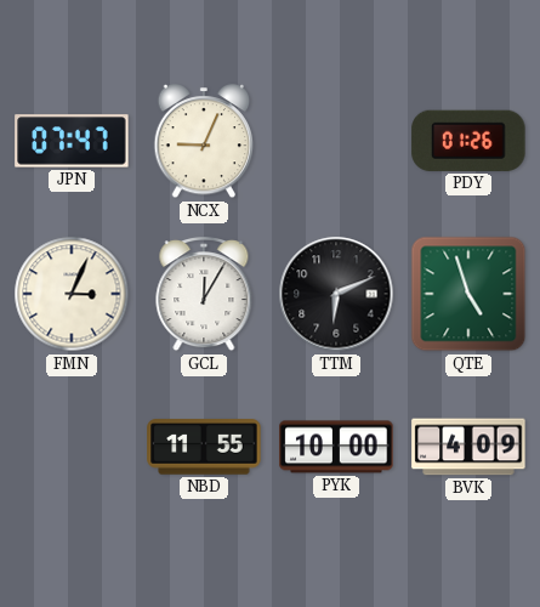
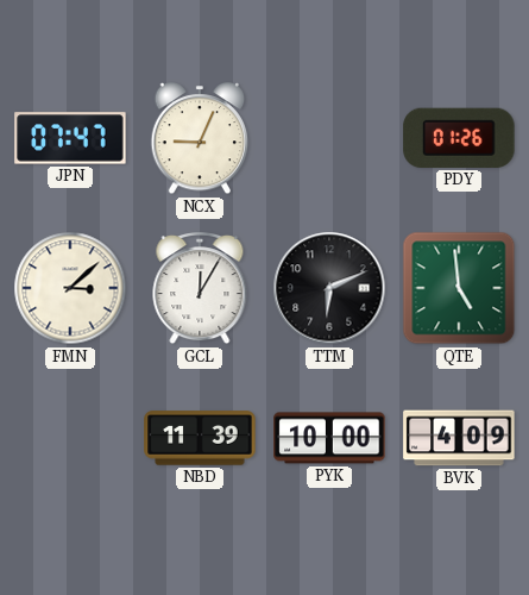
FMN: 3:04 -> 3:08 (70, 288)
QTE: 4:57 -> 4:59 (459, 288)
NBD: 11:55 -> 11:39 (200, 438)
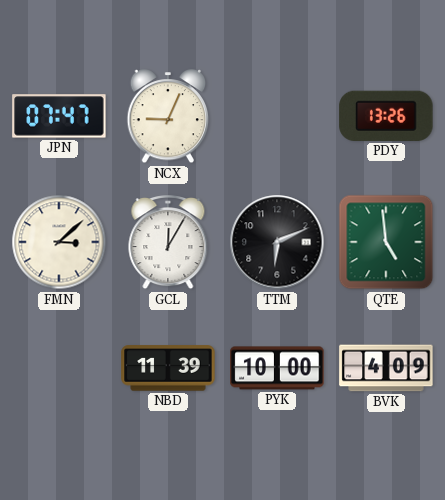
PDY: 01:26 -> 13:26 (386, 116)
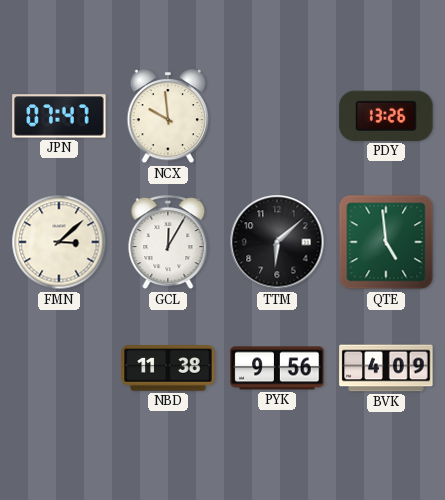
NCX: 9:04 -> 9:59 (168, 117)
TTM: 6:11 -> 6:08 (277, 242)
NBD: 11:39 -> 11:38 (168, 368)
PYK: 10:00 -> 9:56 (277, 368)
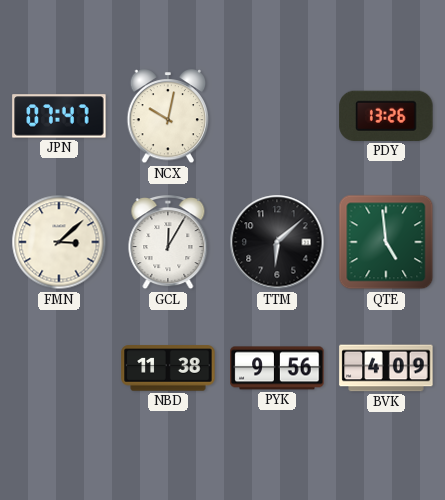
NCX: 9:59 -> 10:02 (168, 117)
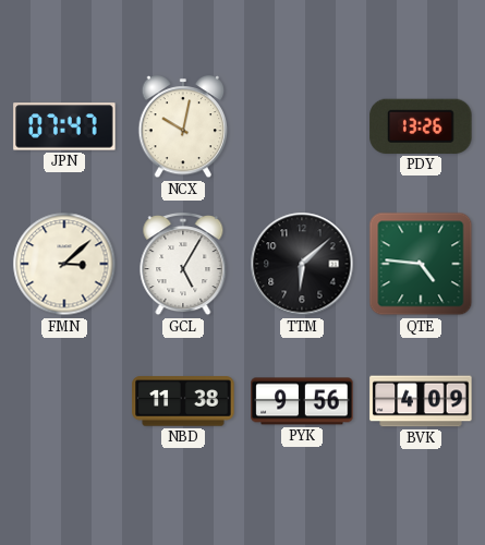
GCL: 12:05 -> 5:05 (183, 265)
QTE: 4:59 -> 4:46 (421, 264)
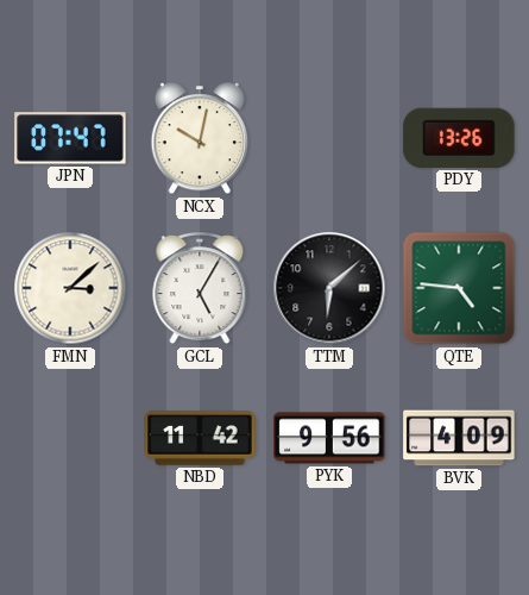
NBD: 11:38 -> 11:42 (200, 438)
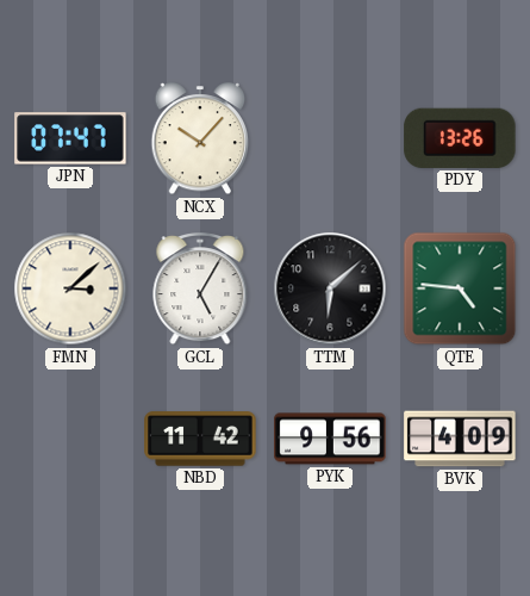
NCX: 10:02 -> 10:07 (200, 139)
